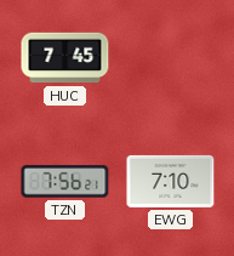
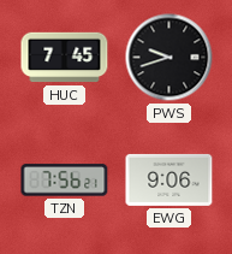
PWS: none -> 9:42 (169, 58)
EWG: 7:10 -> 9:06 (169, 179)
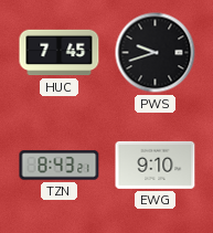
TZN: 7:56 -> 8:43 (60, 166)
EWG: 9:06 -> 9:10 (156, 165)
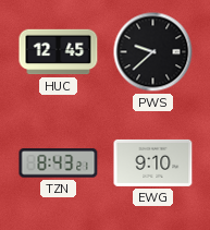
HUC: 7:45 -> 12:45 (59, 52)
PWS: 9:42 -> 9:38 (153, 52)
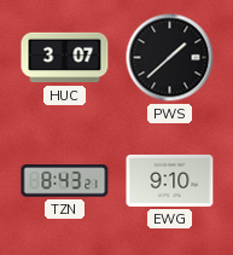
HUC: 12:45 -> 3:07 (65, 58)
PWS: 9:38 -> 1:38 (170, 58)
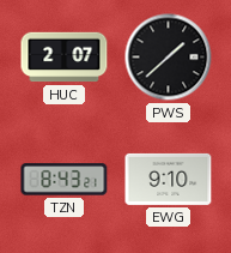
HUC: 3:07 -> 2:07 (65, 58)
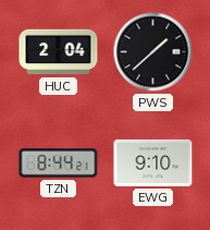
HUC: 2:07 -> 2:04 (59, 52)
TZN: 8:43 -> 8:44 (59, 164)
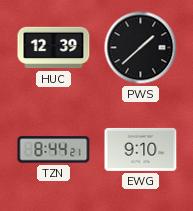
HUC: 2:04 -> 12:39 (54, 48)
